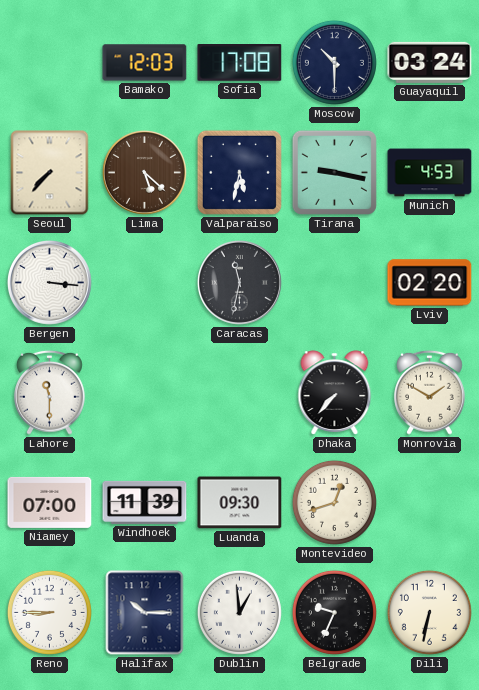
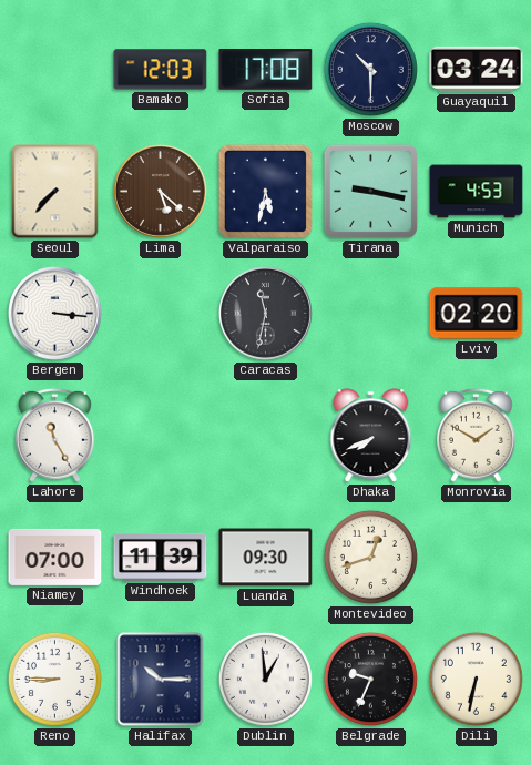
Lahore: 11:30 -> 11:25 (55, 435)
Dhaka: 7:37 -> 7:41 (371, 436)
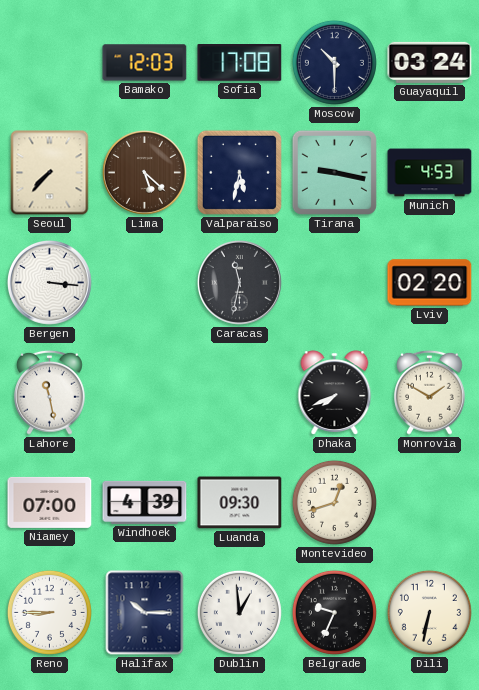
Lahore: 11:25 -> 11:28 (50, 392)
Windhoek: 11:39 -> 4:39 (145, 502)
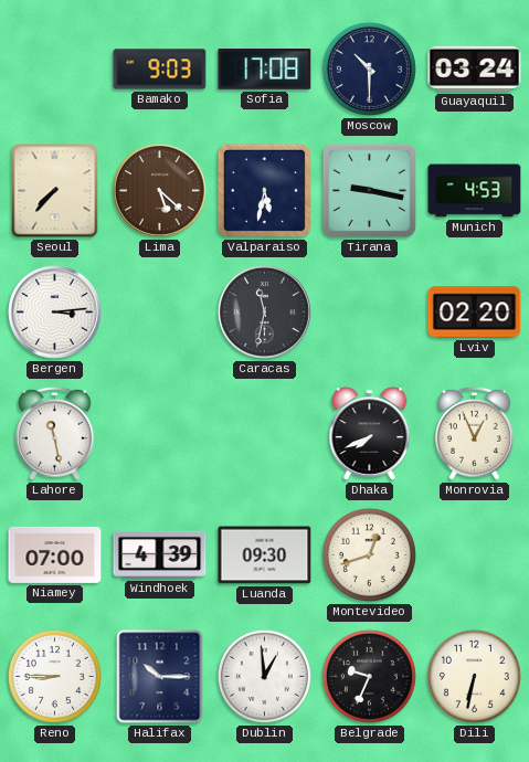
Bamako: 12:03 -> 9:03 (160, 70)
Bergen: 3:16 -> 3:14 (54, 311)
Monrovia: 1:50 -> 12:56 (475, 433)
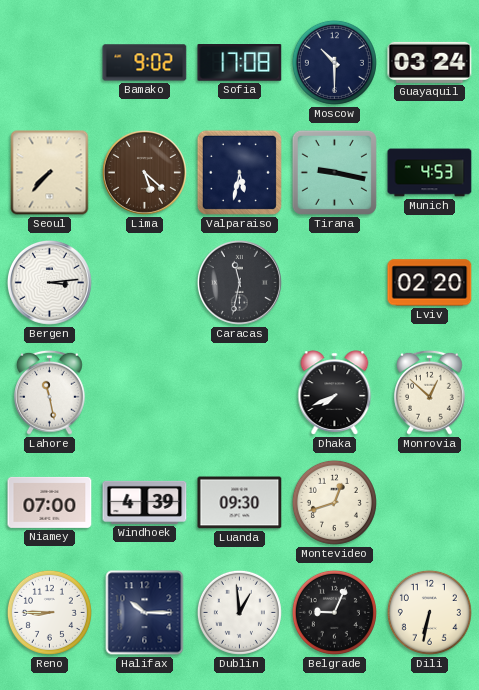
Bamako: 9:03 -> 9:02 (145, 63)
Monrovia: 12:56 -> 12:52 (430, 392)
Belgrade: 9:34 -> 9:04 (334, 612)
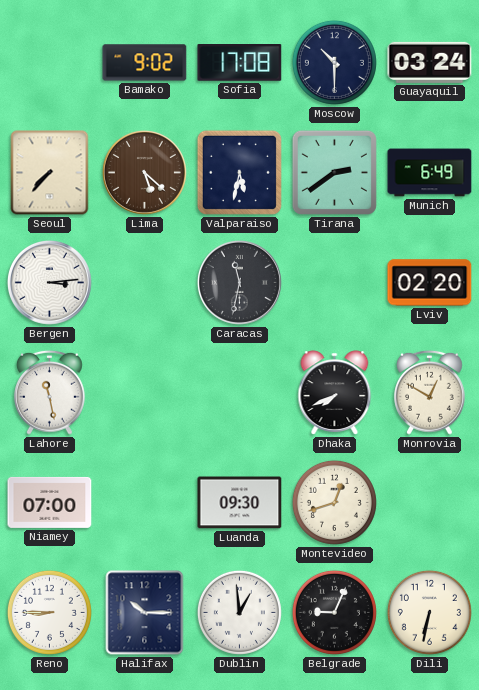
Tirana: 9:17 -> 2:39 (334, 172)
Munich: 4:53 -> 6:49 (430, 173)
Monrovia: 12:52 -> 12:50 (430, 392)
Windhoek: 4:39 -> none (145, 502)
